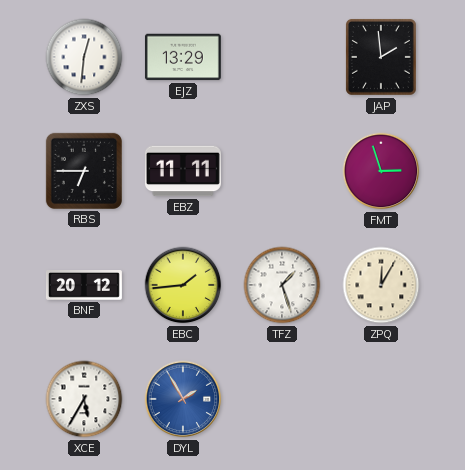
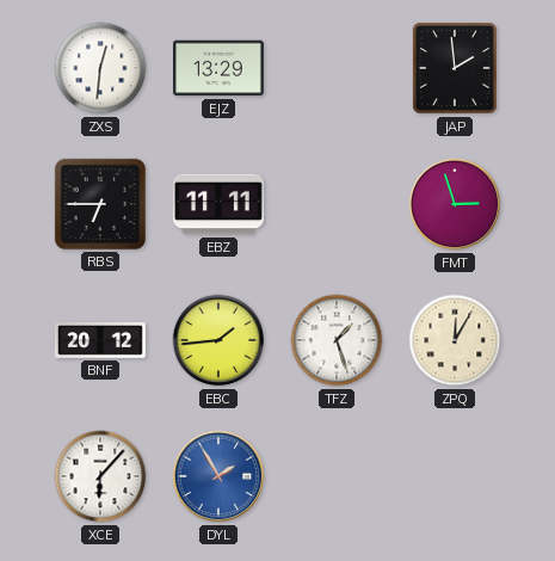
XCE: 5:35 -> 6:07 (100, 476)
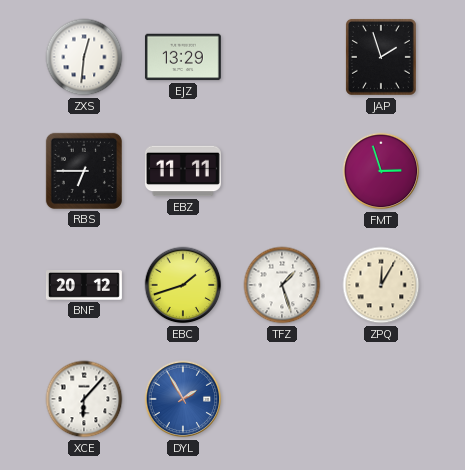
JAP: 1:59 -> 1:57 (381, 57)
EBC: 1:44 -> 1:42 (183, 285)
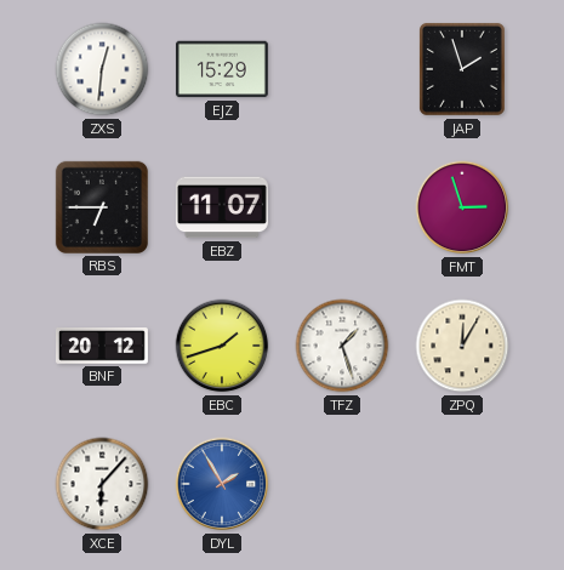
EJZ: 13:29 -> 15:29 (222, 69)
EBZ: 11:11 -> 11:07 (222, 207)
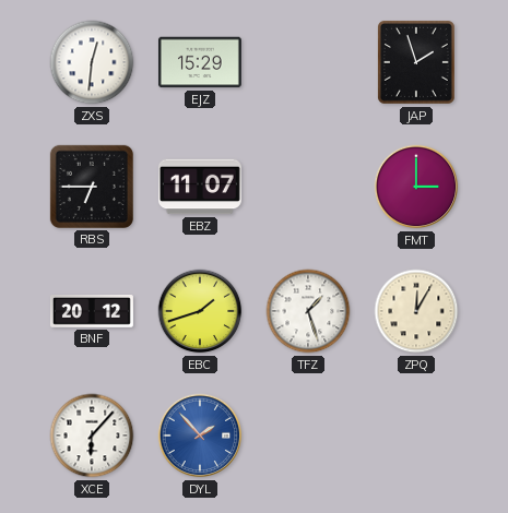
FMT: 2:57 -> 3:00 (416, 187)
DYL: 1:55 -> 1:53 (200, 436)
